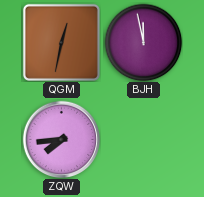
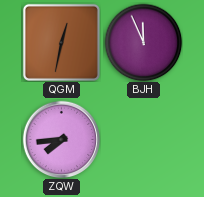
BJH: 11:58 -> 11:56 (143, 42)
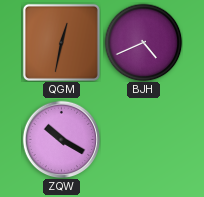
BJH: 11:56 -> 4:41 (143, 42)
ZQW: 7:44 -> 10:20 (61, 139)
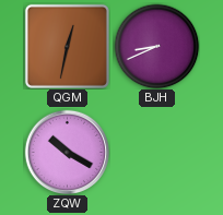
BJH: 4:41 -> 8:41 (156, 46)
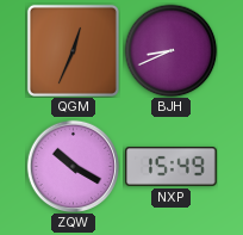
QGM: 12:32 -> 12:34 (73, 50)
NXP: none -> 15:49 (172, 167)
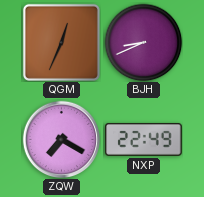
ZQW: 10:20 -> 7:20 (61, 139)
NXP: 15:49 -> 22:49 (144, 140)
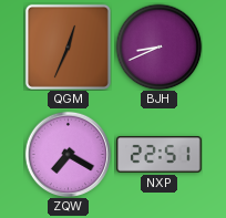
NXP: 22:49 -> 22:51 (160, 155)
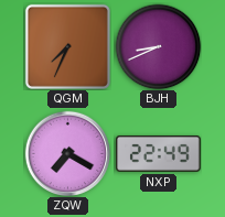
QGM: 12:34 -> 7:34 (67, 46)
NXP: 22:51 -> 22:49 (159, 154)
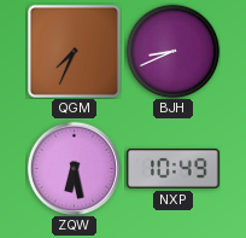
ZQW: 7:20 -> 6:28 (74, 168)
NXP: 22:49 -> 10:49 (174, 169)
